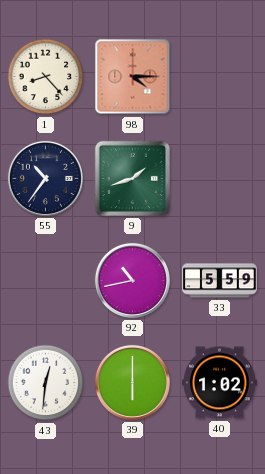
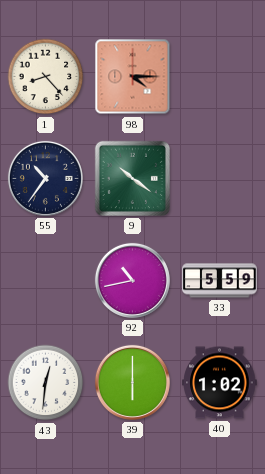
9: 1:42 -> 10:21 (132, 178)
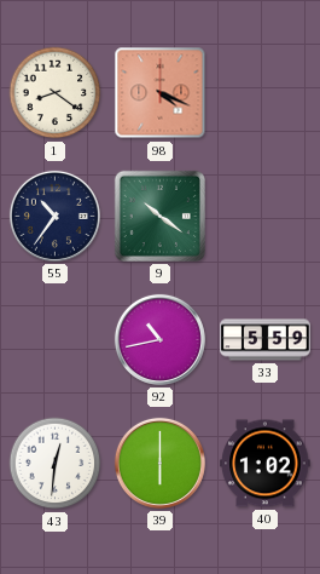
1: 8:23 -> 8:21 (56, 93)
98: 4:15 -> 4:19 (161, 93)
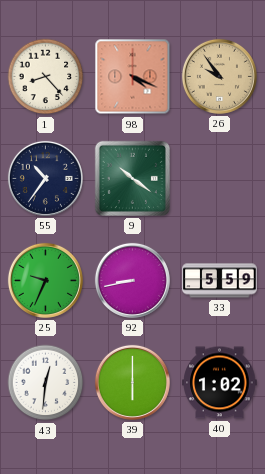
1: 8:21 -> 8:23 (46, 77)
26: none -> 9:54 (219, 76)
25: none -> 9:34 (45, 280)
92: 10:43 -> 8:43 (132, 280)
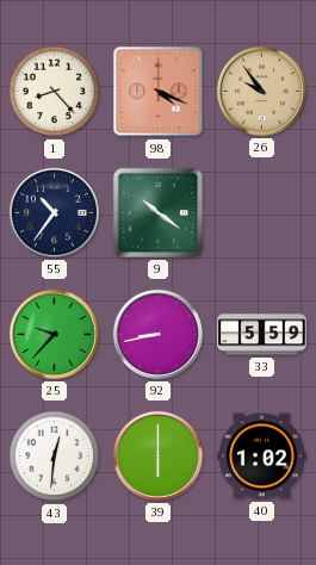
25: 9:34 -> 9:37 (54, 334)
